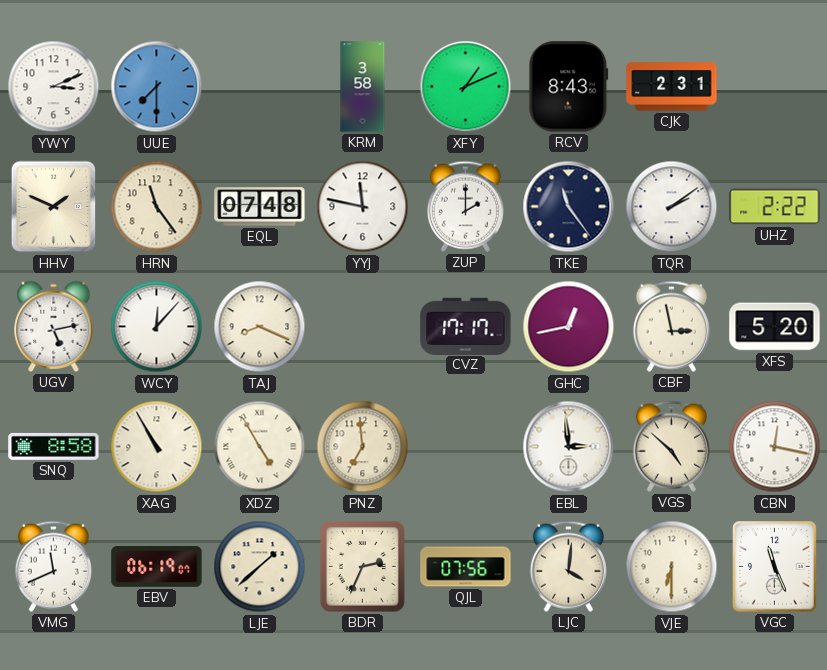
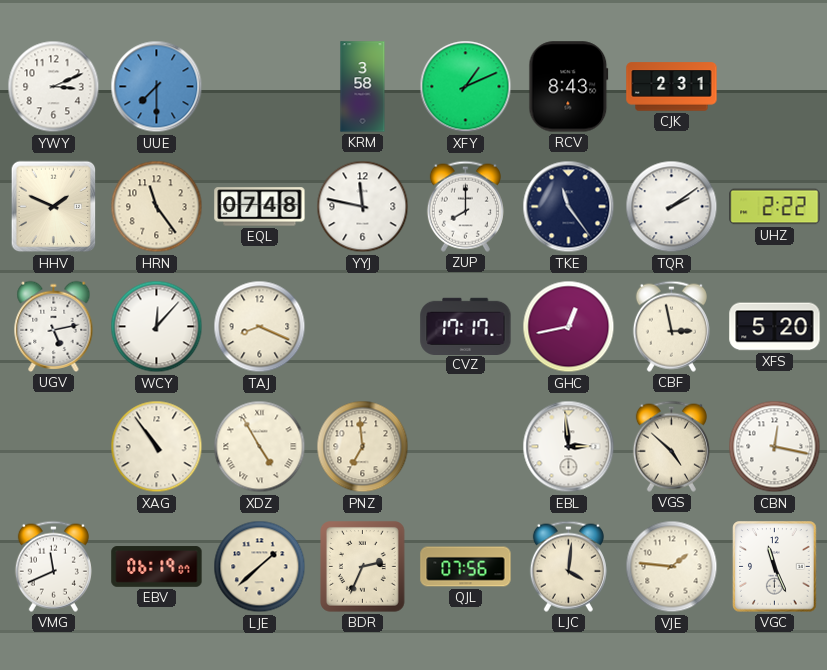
ZUP: 2:00 -> 8:00 (465, 206)
SNQ: 8:58 -> none (54, 446)
XAG: 10:55 -> 10:54 (157, 447)
VJE: 6:30 -> 1:46 (672, 567)
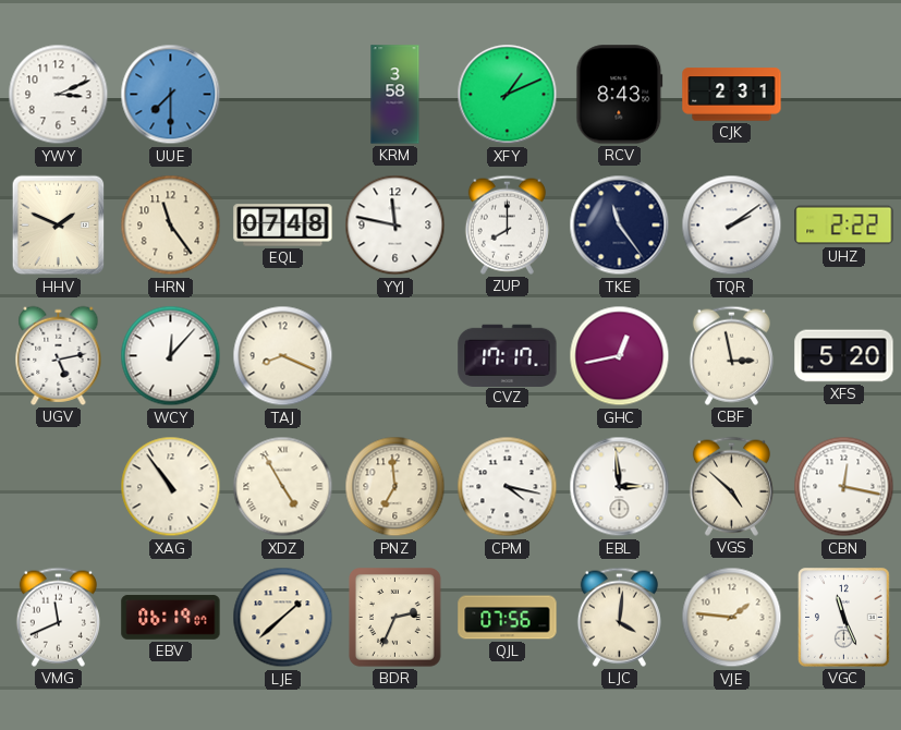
CPM: none -> 4:17 (508, 487)
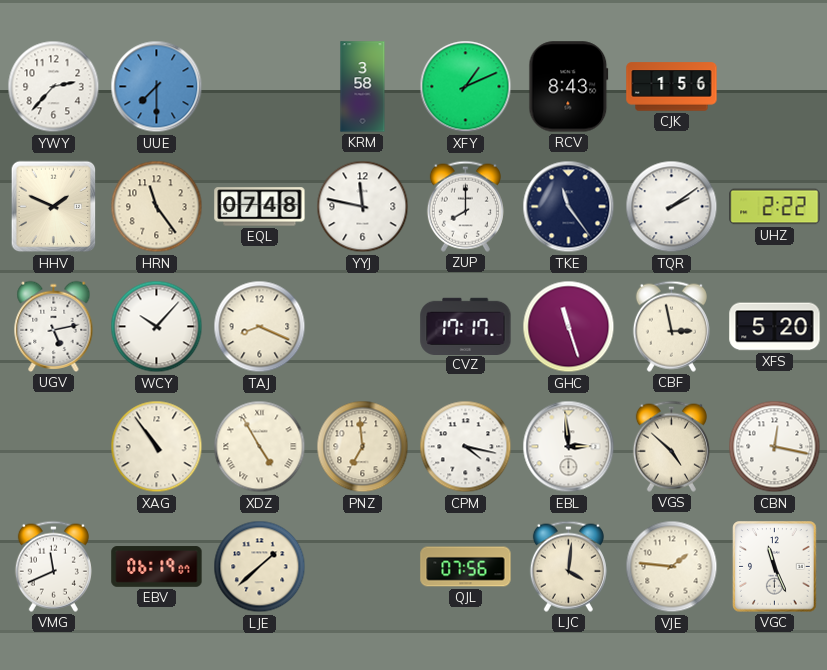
YWY: 3:11 -> 2:37 (54, 87)
CJK: 2:31 -> 1:56 (672, 87)
WCY: 12:07 -> 10:07 (157, 327)
GHC: 12:43 -> 11:27 (569, 327)
BDR: 2:34 -> none (395, 618)
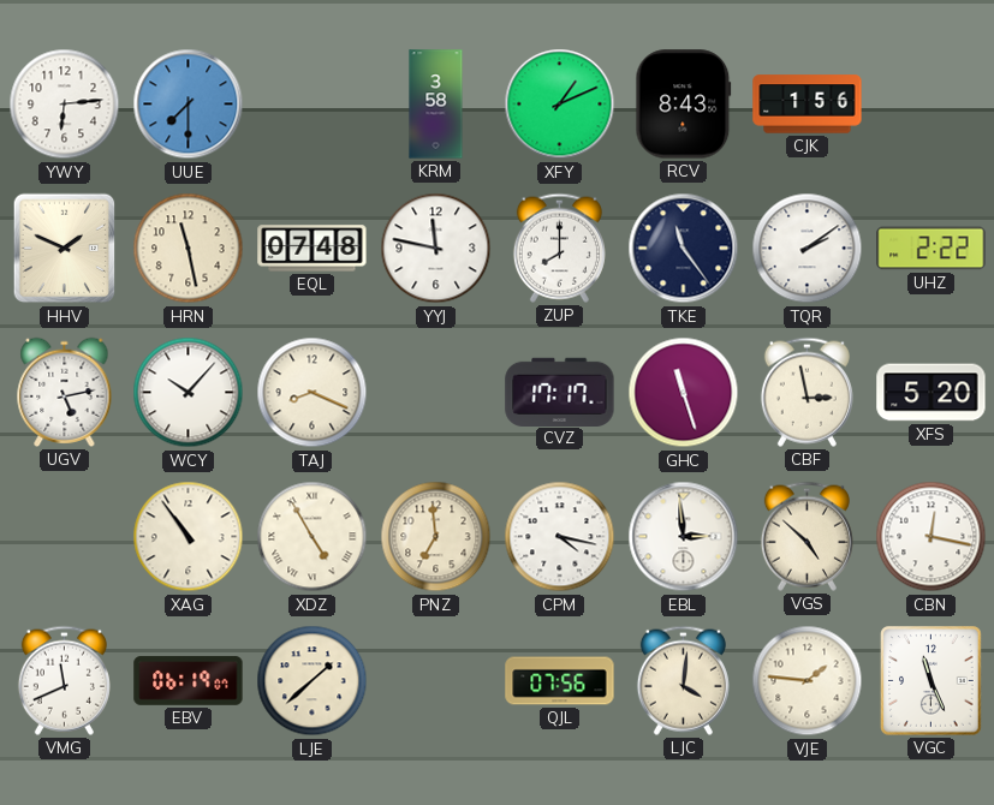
YWY: 2:37 -> 6:14 (65, 105)
HRN: 11:24 -> 11:28 (189, 249)
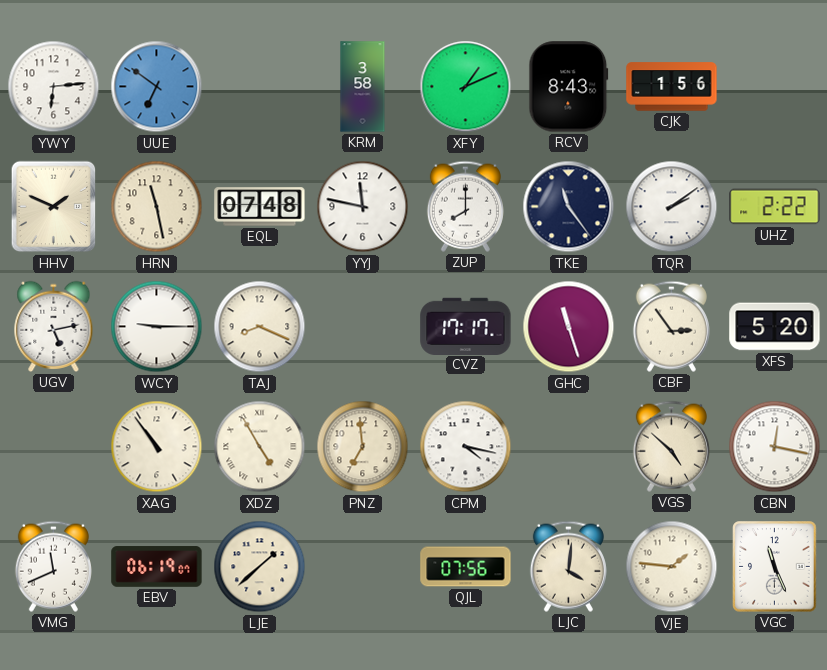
UUE: 7:30 -> 6:51 (157, 87)
WCY: 10:07 -> 9:15 (157, 327)
CBF: 2:58 -> 2:54 (671, 326)
EBL: 2:59 -> none (684, 537)
